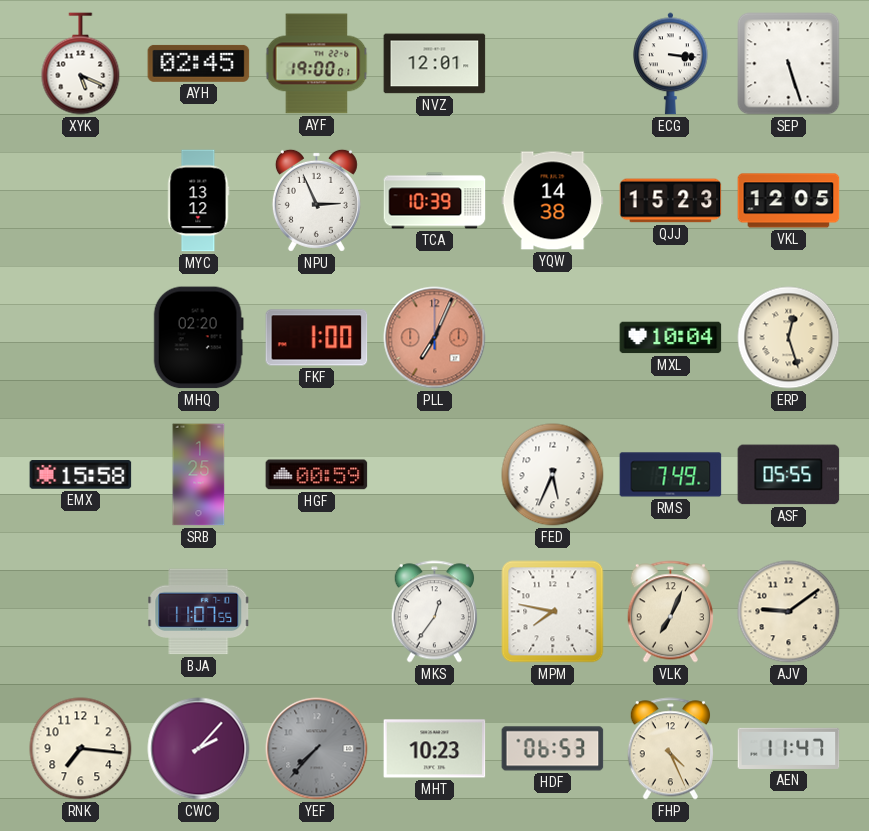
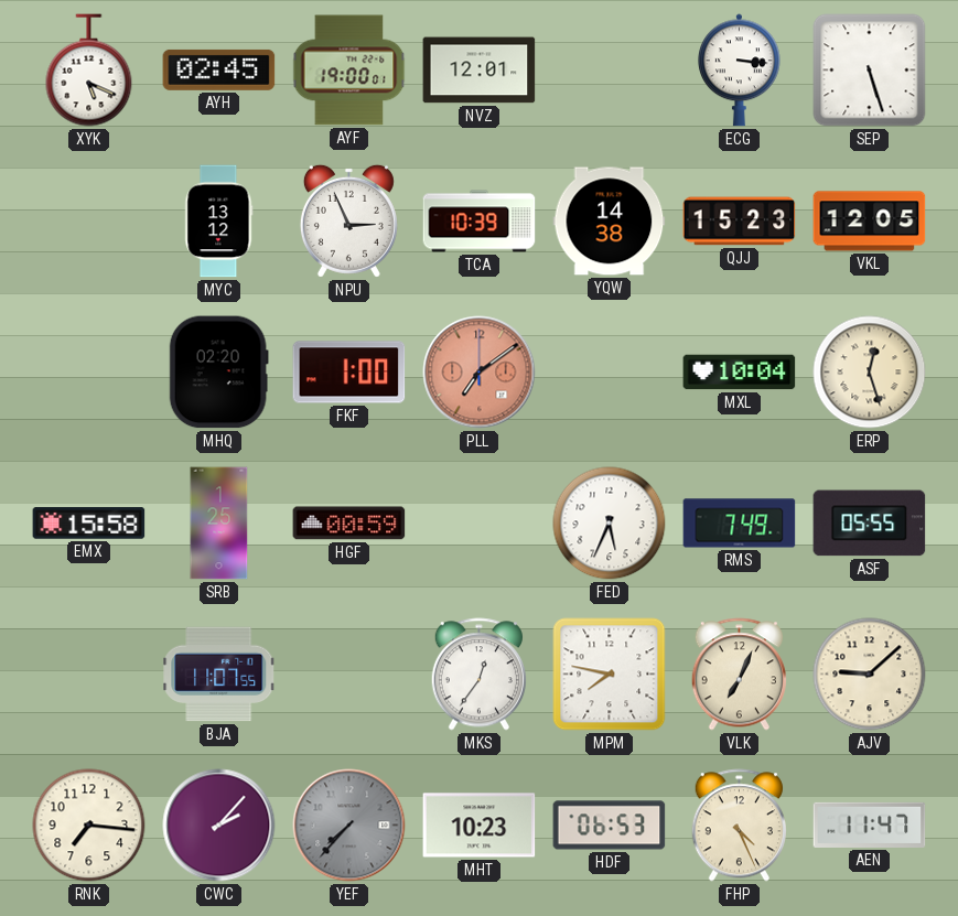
PLL: 7:04 -> 7:09 (480, 373)
AJV: 9:09 -> 9:08 (870, 675)
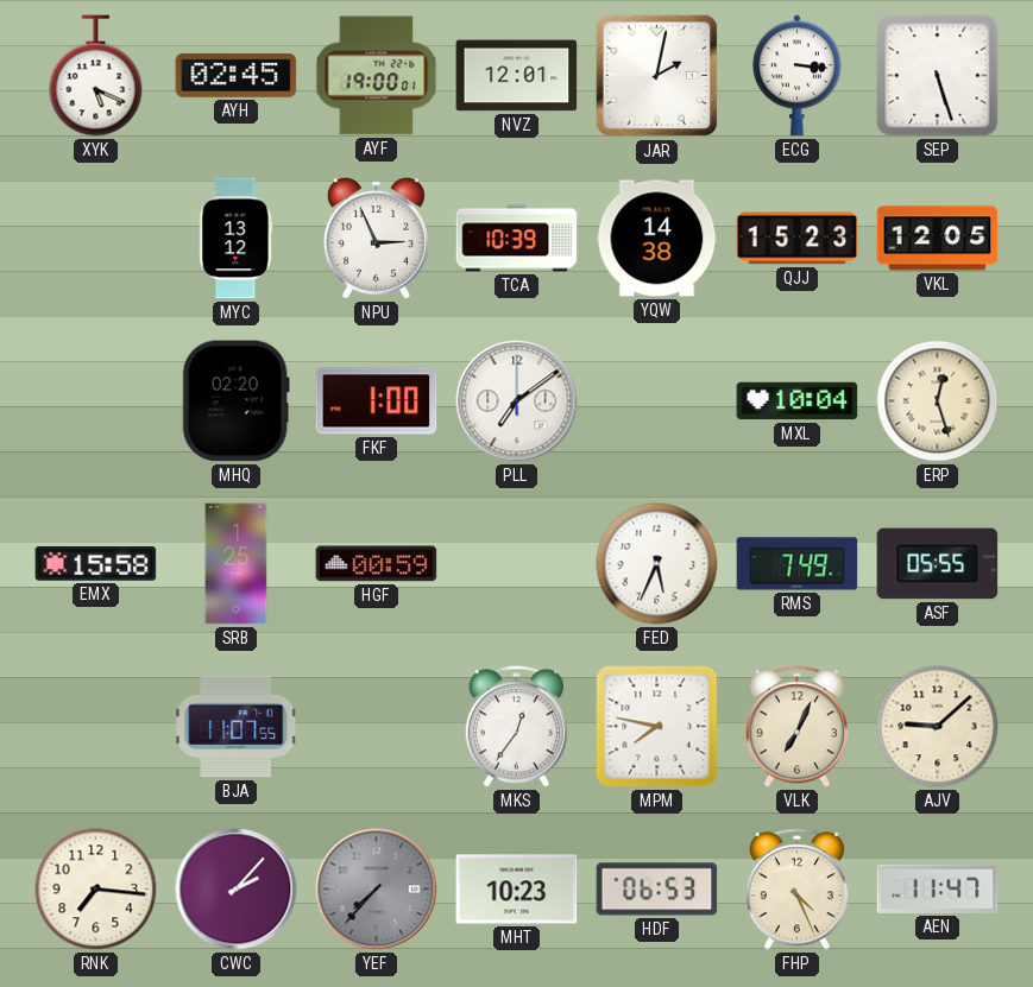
JAR: none -> 2:02 (657, 76)
PLL dial: salmon -> white (517, 401)
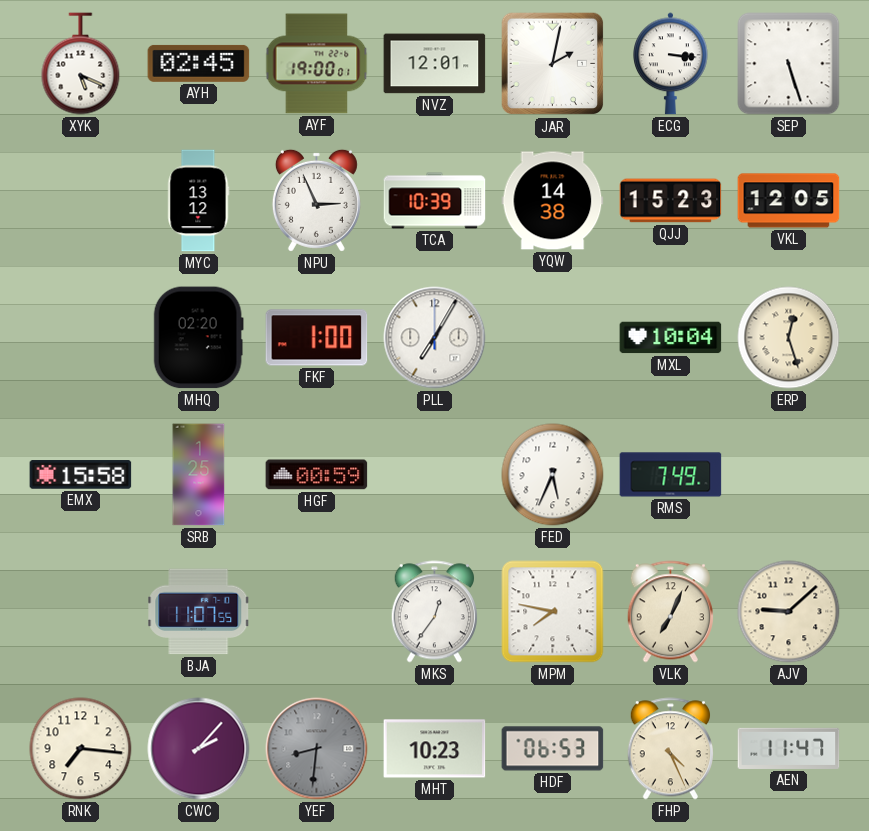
PLL: 7:09 -> 7:05 (435, 338)
ASF: 05:55 -> none (938, 564)
YEF: 7:37 -> 8:31 (317, 749)
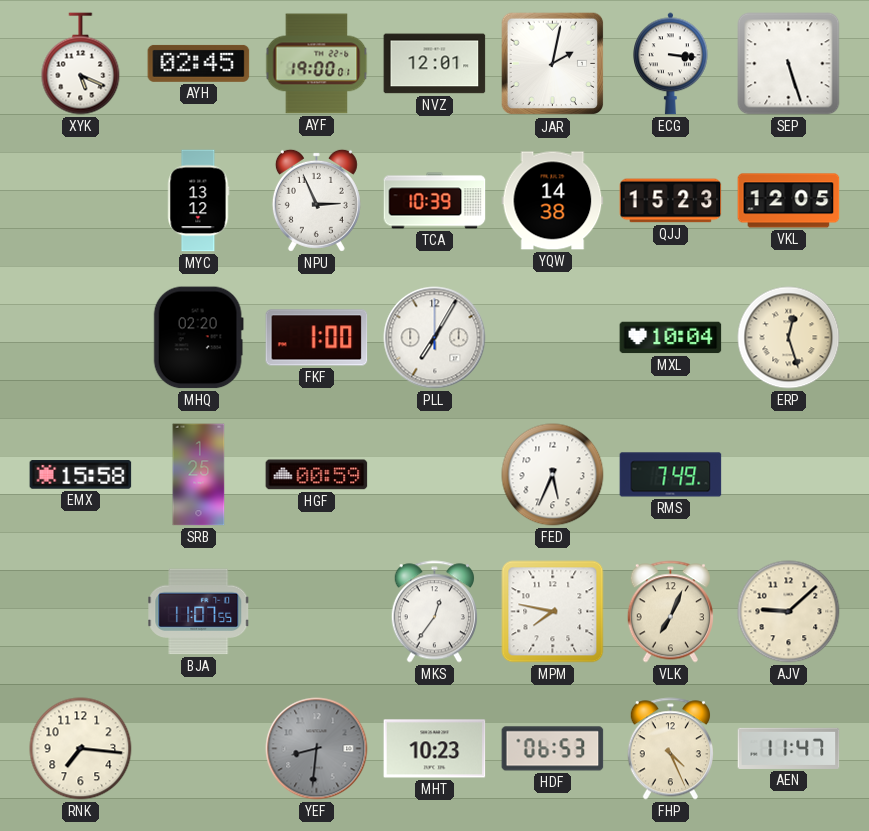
CWC: 2:07 -> none (199, 749)
